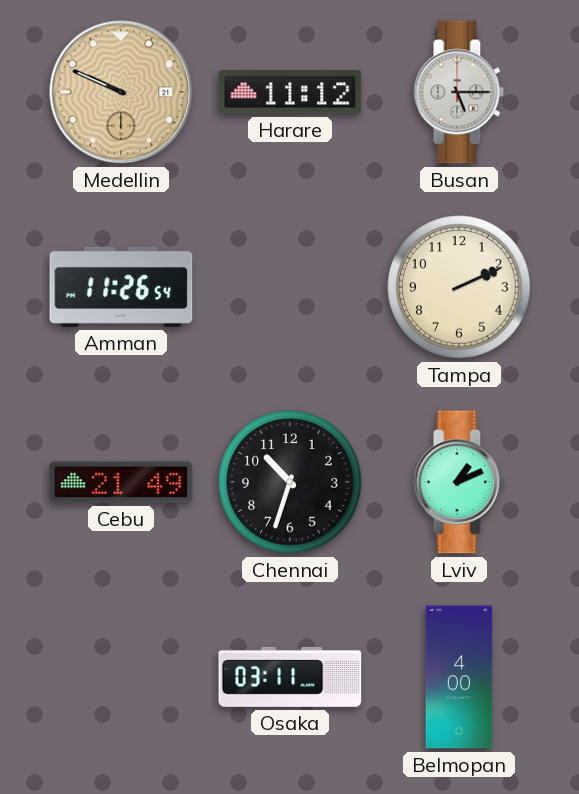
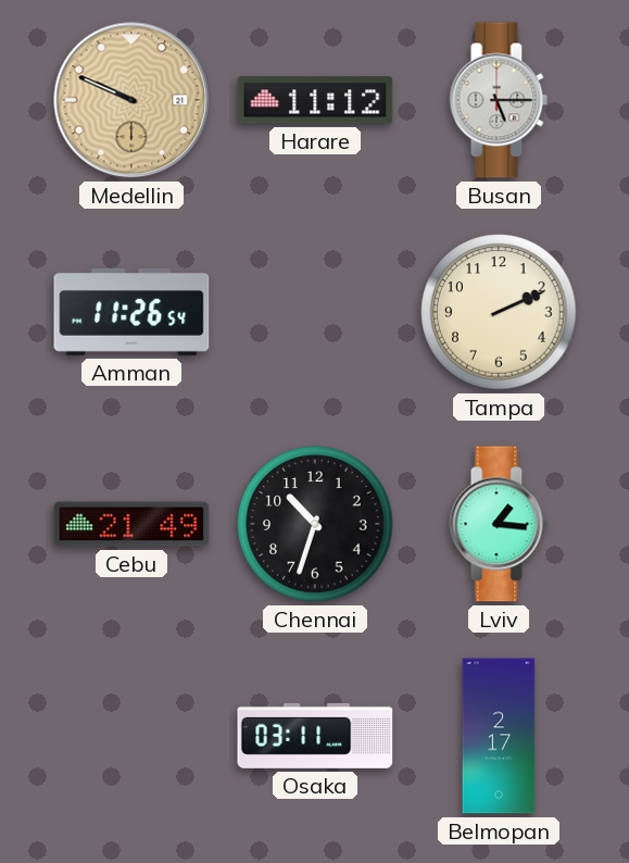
Lviv: 1:11 -> 1:16 (499, 524)
Belmopan: 4:00 -> 2:17 (499, 736)
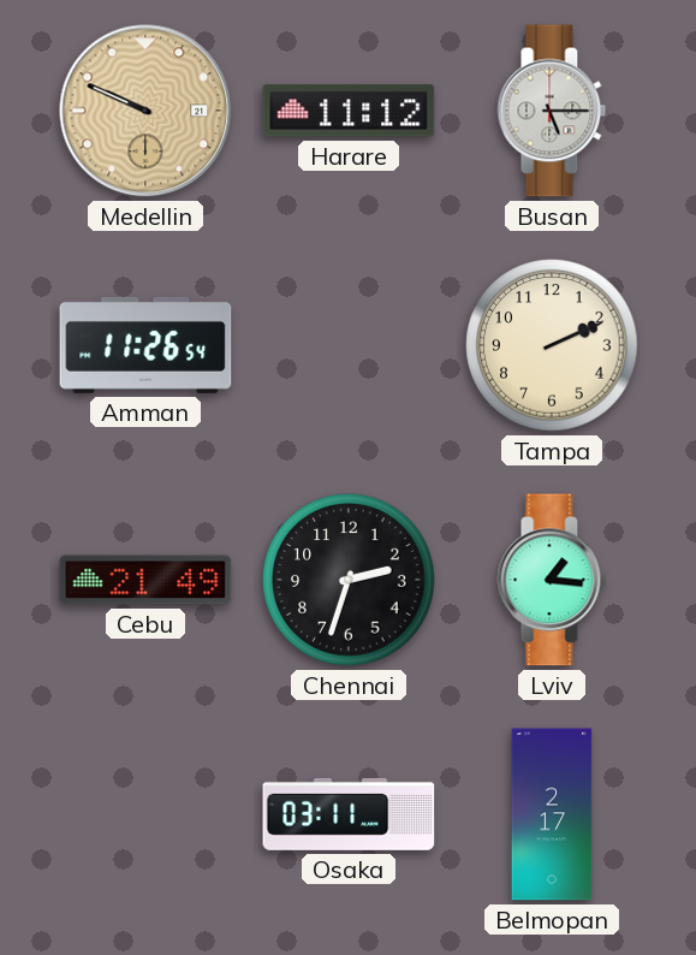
Chennai: 10:33 -> 2:33 (349, 580)
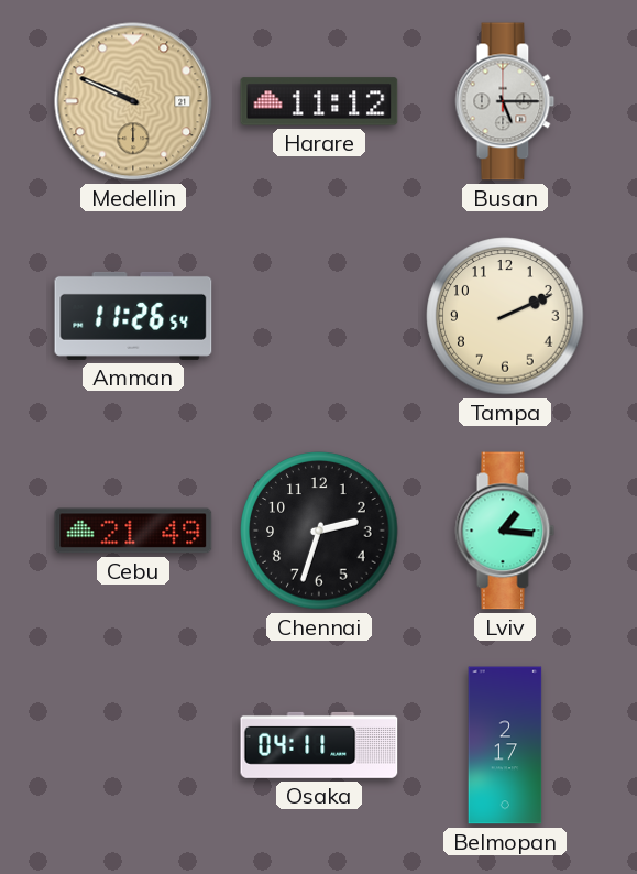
Osaka: 03:11 -> 04:11 (319, 745)
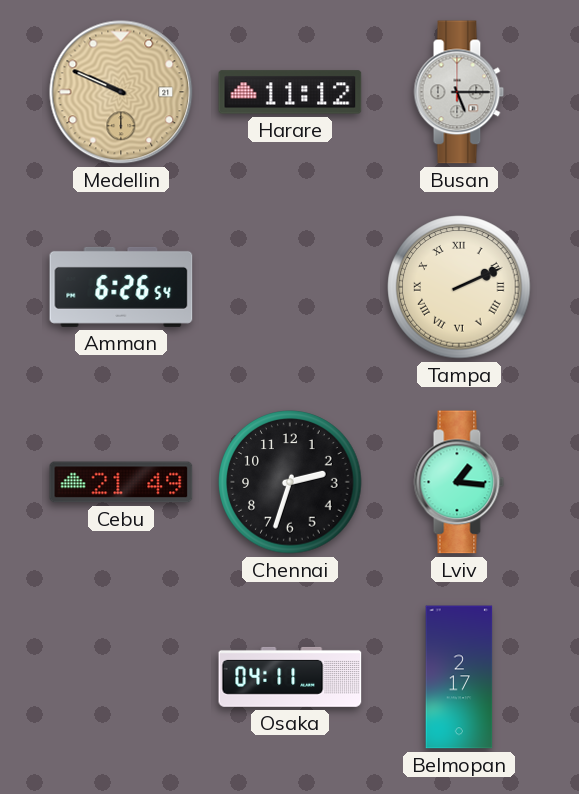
Amman: 11:26 -> 6:26 (121, 287)
Tampa numerals: Arabic -> Roman (459, 287)
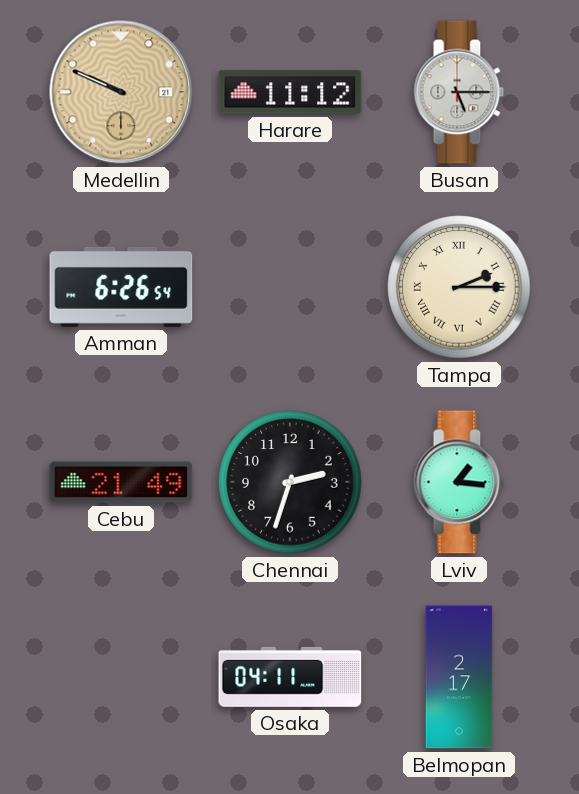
Tampa: 2:11 -> 2:15 (459, 287)
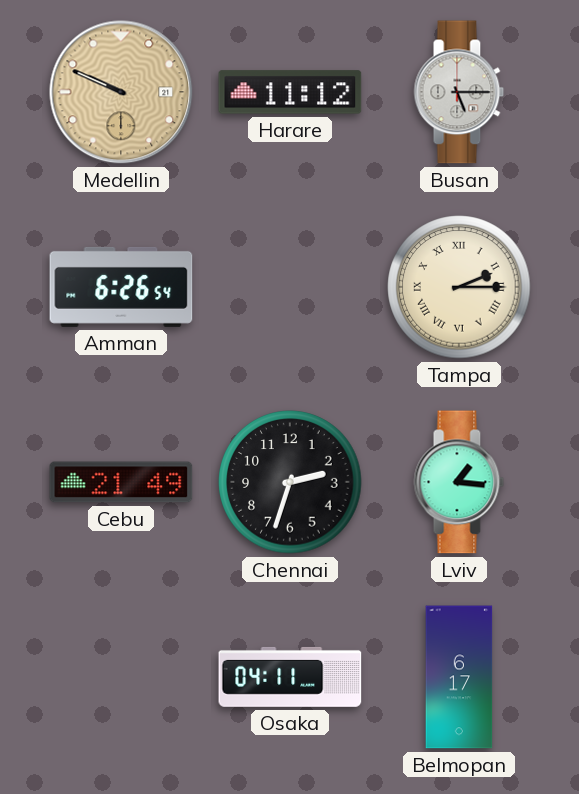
Belmopan: 2:17 -> 6:17 (459, 677)
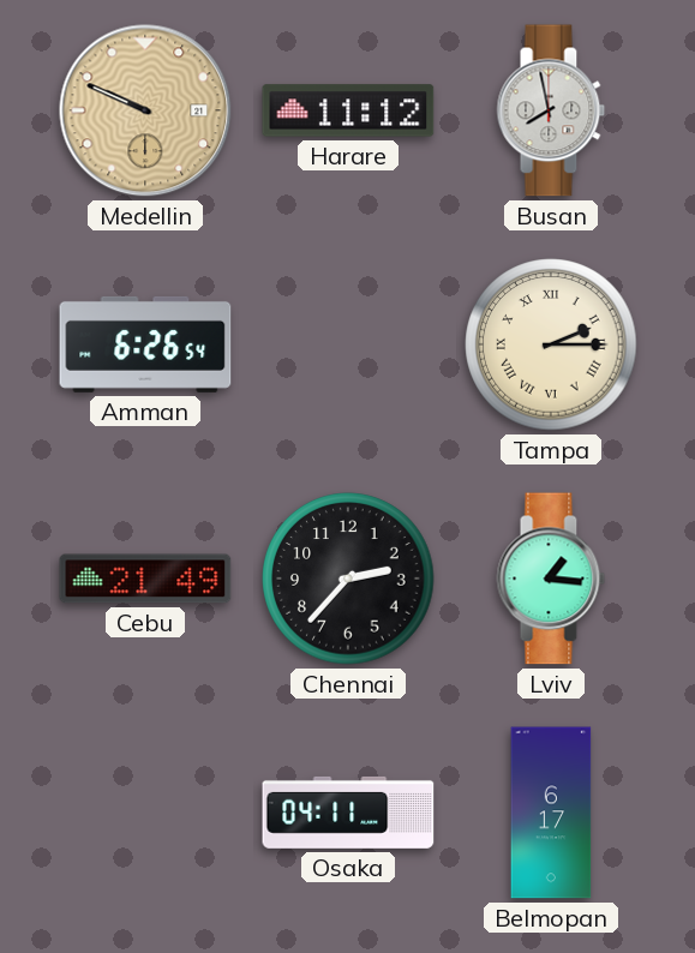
Busan: 5:15 -> 7:58 (551, 110)
Chennai: 2:33 -> 2:37 (348, 579)
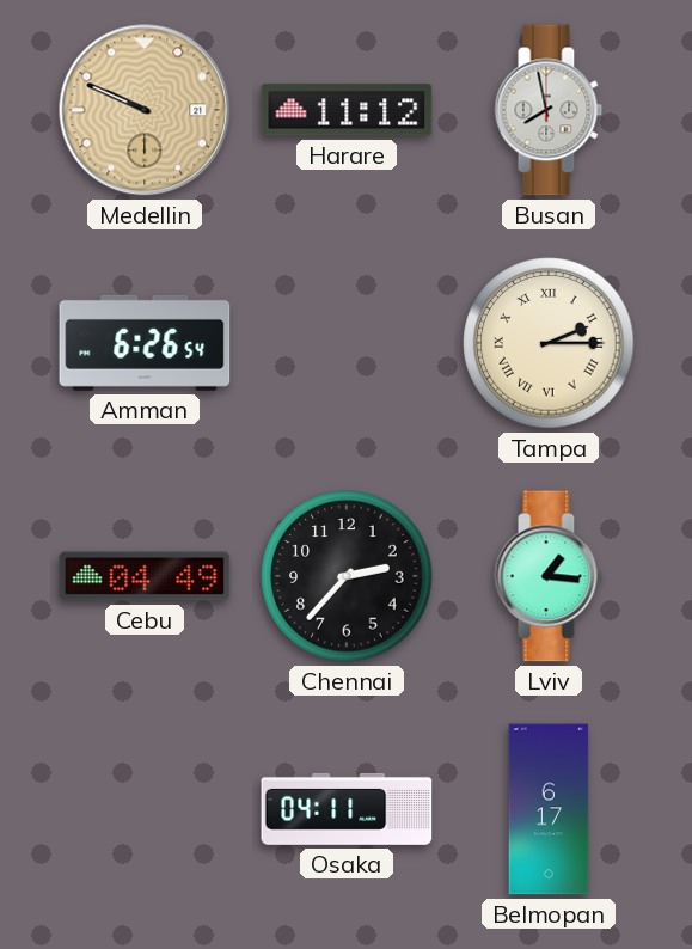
Cebu: 21:49 -> 04:49 (145, 576)
